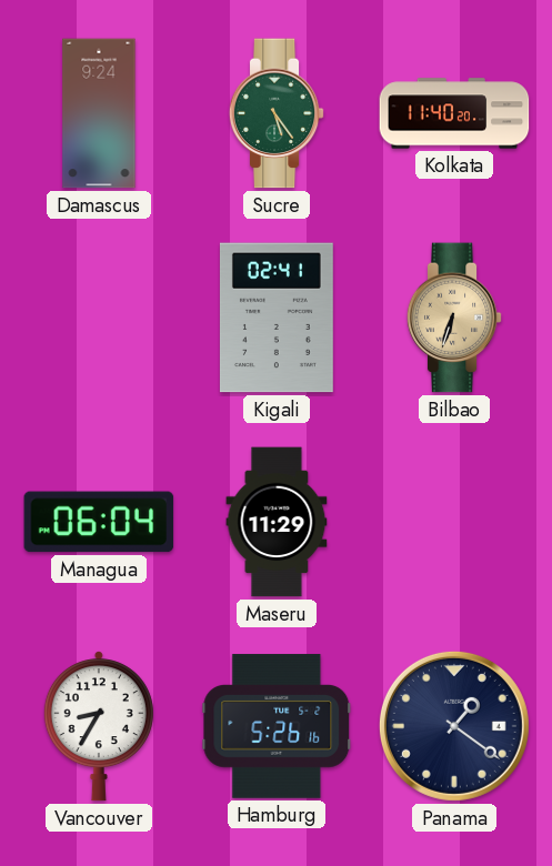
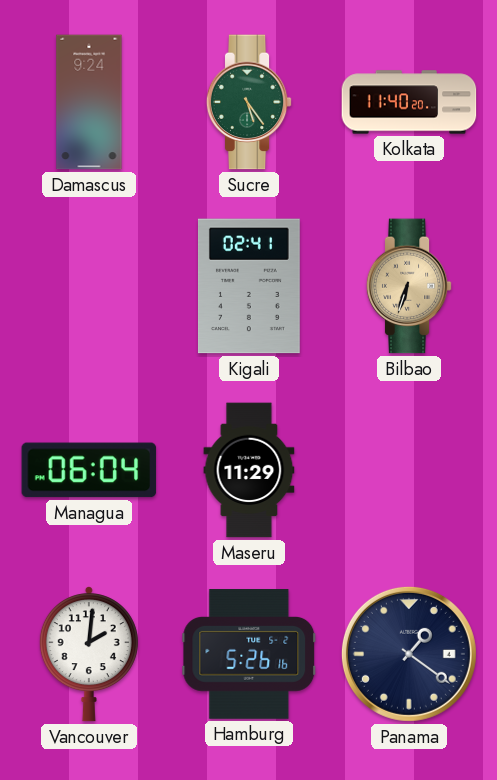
Vancouver: 8:35 -> 2:01 (89, 654)
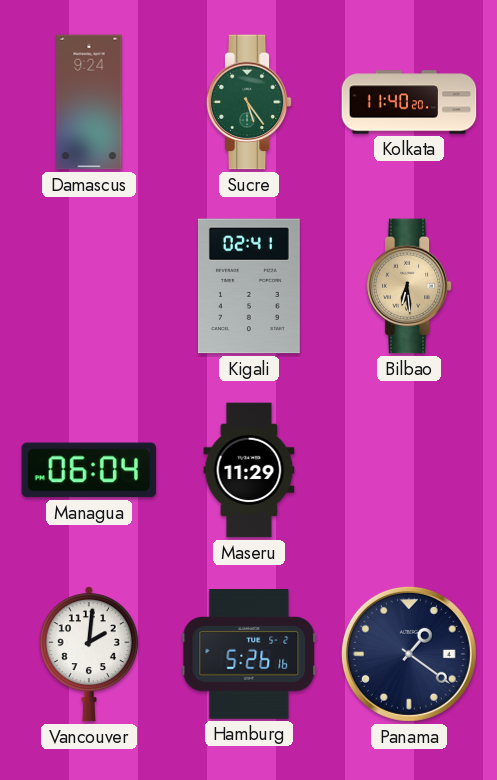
Bilbao: 6:33 -> 6:29 (409, 286)
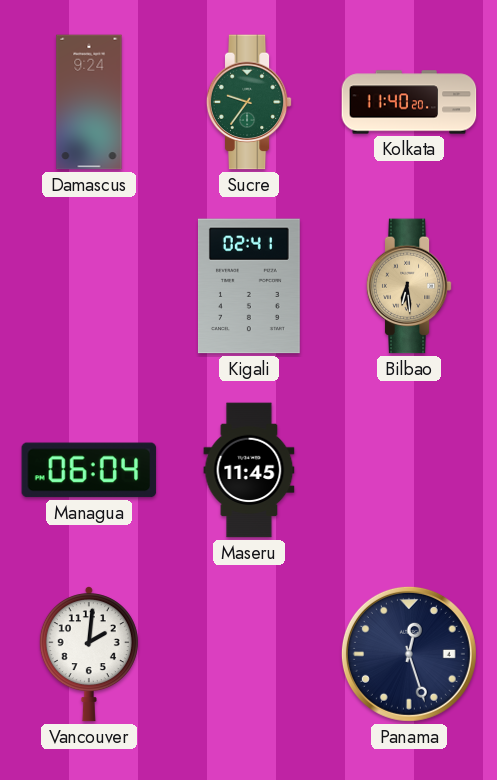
Sucre: 5:24 -> 9:36 (249, 102)
Maseru: 11:29 -> 11:45 (249, 470)
Hamburg: 5:26 -> none (249, 654)
Panama: 1:21 -> 12:27 (409, 654)
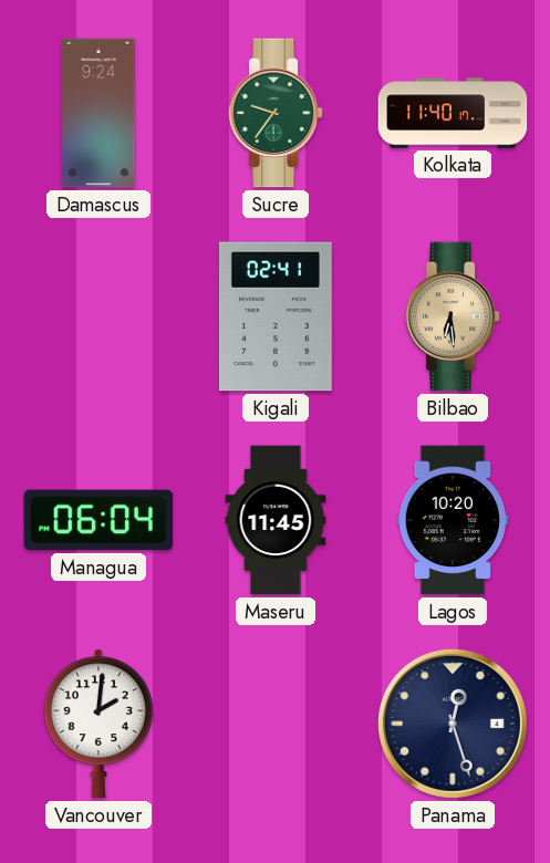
Kolkata: 11:40:20 -> 11:40:17 (453, 113)
Lagos: none -> 10:20 (453, 520)
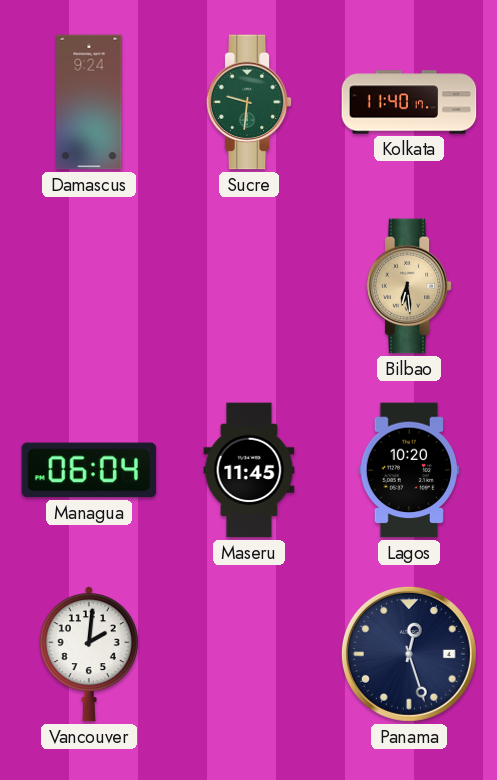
Sucre: 9:36 -> 9:31 (249, 102)
Kigali: 02:41 -> none (276, 316)
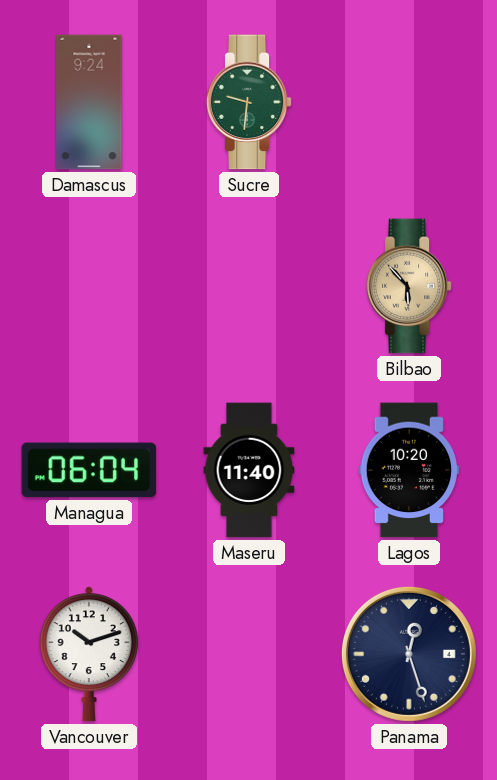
Kolkata: 11:40 -> none (409, 102)
Bilbao: 6:29 -> 5:53 (409, 286)
Maseru: 11:45 -> 11:40 (249, 470)
Vancouver: 2:01 -> 10:12 (89, 654)
